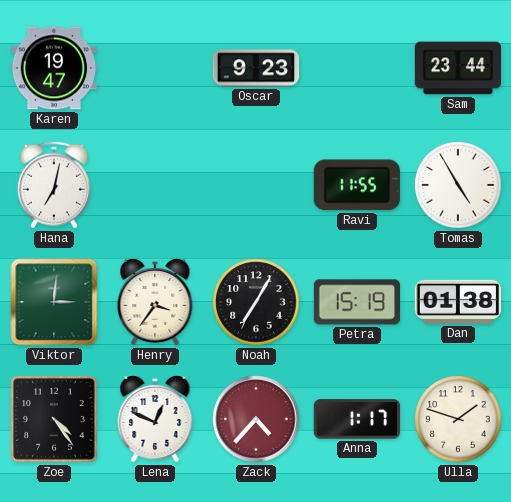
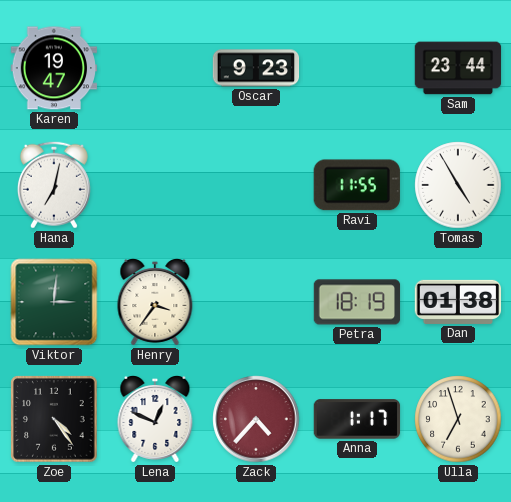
Noah: 7:05 -> none (256, 302)
Petra: 15:19 -> 18:19 (357, 302)
Ulla: 1:48 -> 6:57 (458, 419)
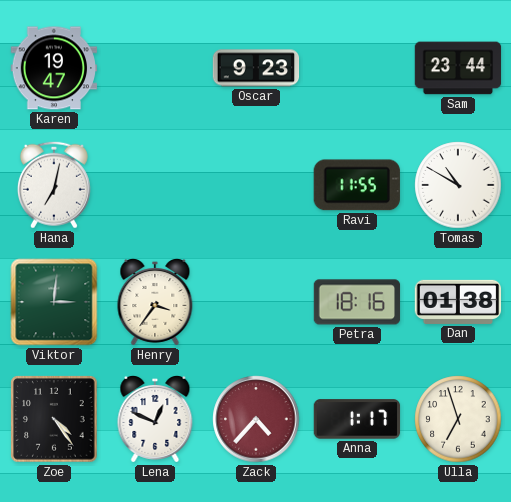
Tomas: 4:55 -> 10:50 (458, 185)
Petra: 18:19 -> 18:16 (357, 302)
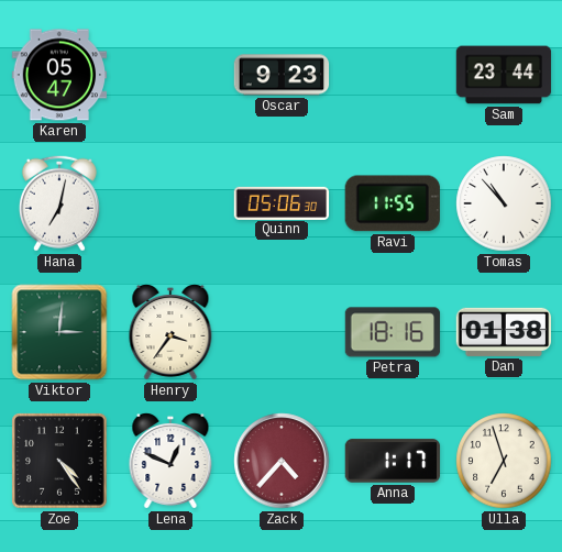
Karen: 19:47 -> 05:47 (59, 75)
Quinn: none -> 05:06 (282, 202)
Tomas: 10:50 -> 10:53 (504, 203)
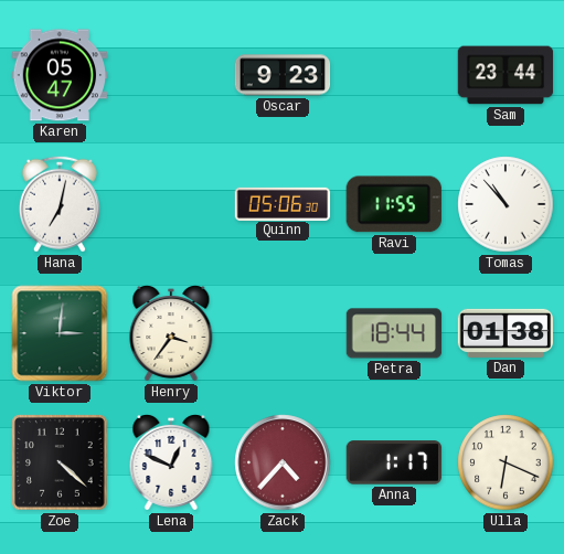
Petra: 18:16 -> 18:44 (394, 333)
Zoe: 4:24 -> 4:22 (60, 462)
Ulla: 6:57 -> 6:19 (506, 462)
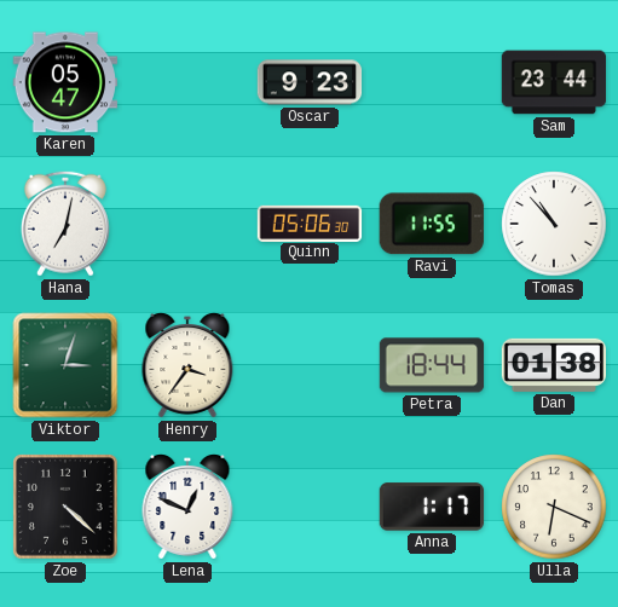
Viktor: 3:01 -> 3:03 (65, 365)
Zack: 4:37 -> none (283, 462)
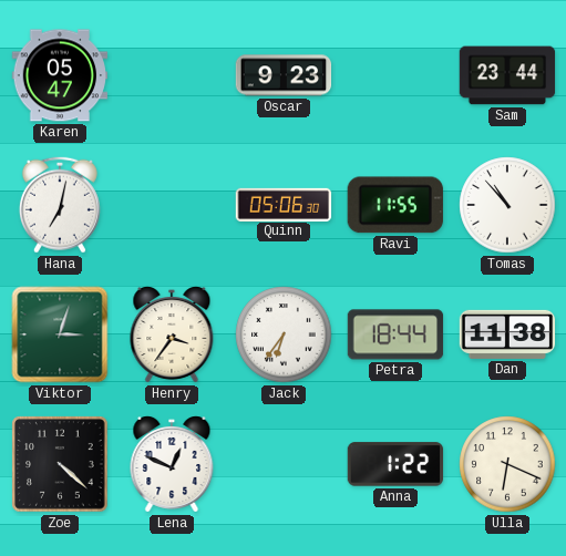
Jack: none -> 6:36 (284, 334)
Dan: 01:38 -> 11:38 (507, 334)
Anna: 1:17 -> 1:22 (395, 464)
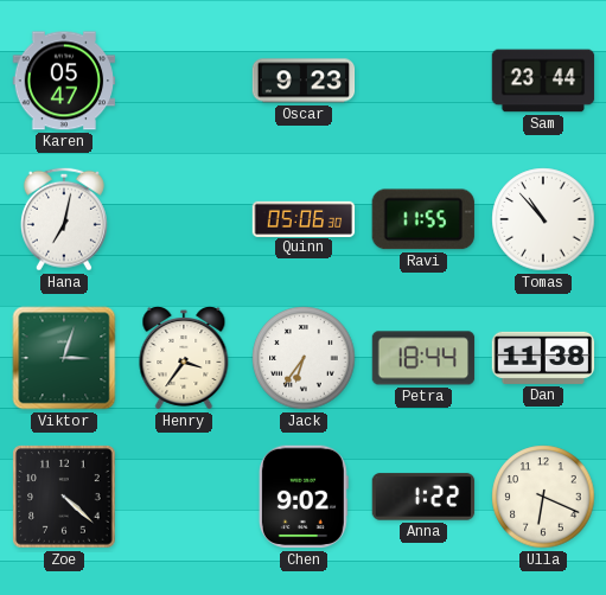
Lena: 12:49 -> none (172, 465)
Chen: none -> 9:02 (304, 497)
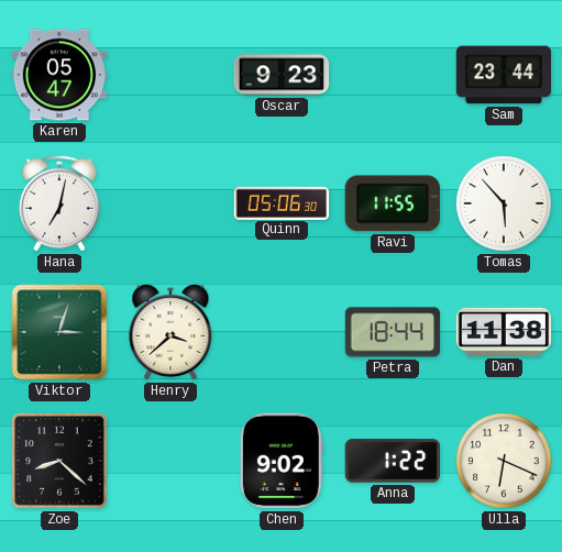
Tomas: 10:53 -> 5:53 (504, 203)
Henry: 3:36 -> 3:38 (170, 333)
Jack: 6:36 -> none (304, 358)
Zoe: 4:22 -> 8:22 (59, 461)
